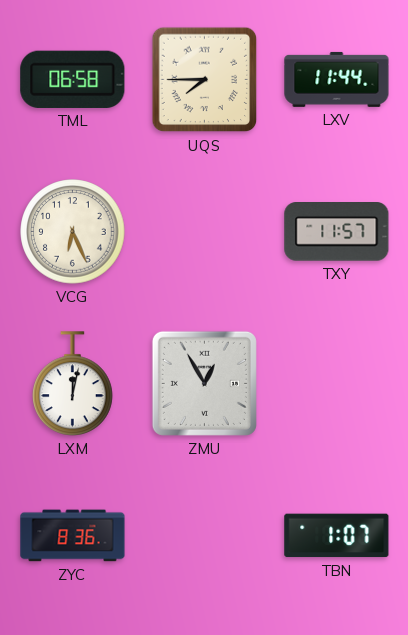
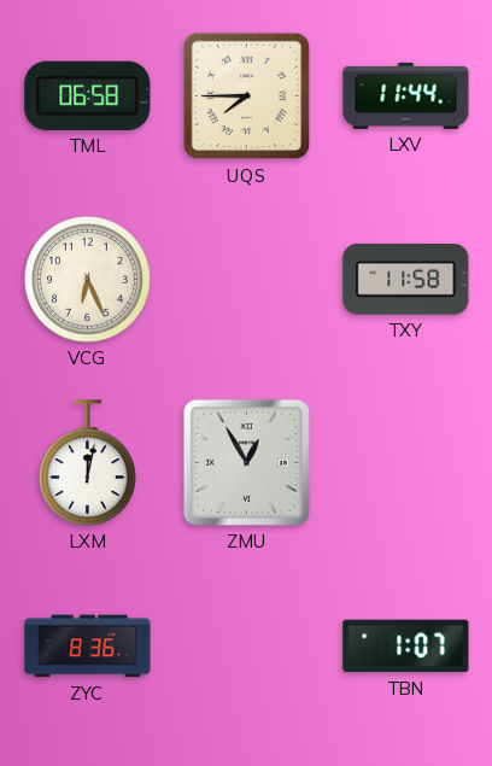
TXY: 11:57 -> 11:58 (406, 280)
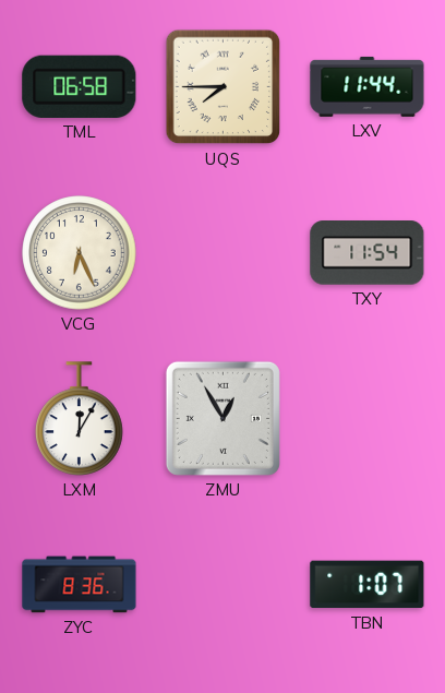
TXY: 11:58 -> 11:54 (368, 253)
LXM: 12:02 -> 12:05 (80, 419)
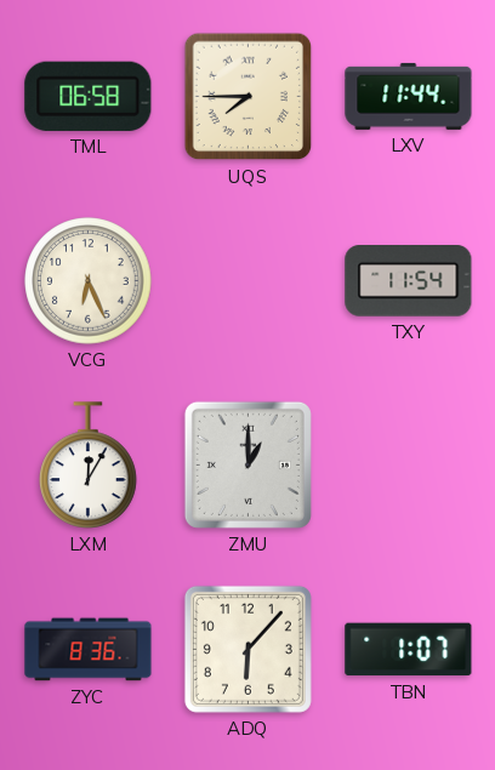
ZMU: 12:55 -> 1:00 (247, 464)
ADQ: none -> 6:07 (247, 649)
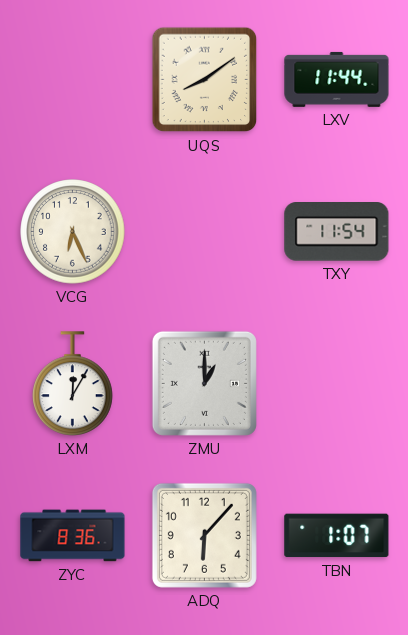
TML: 06:58 -> none (89, 96)
UQS: 7:45 -> 8:09 (205, 80)
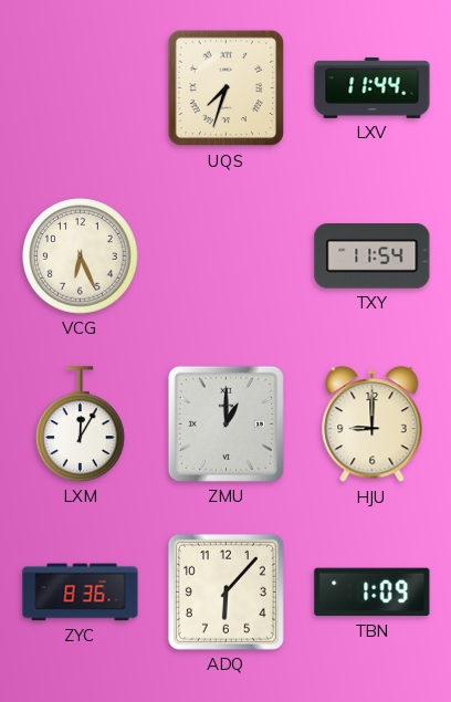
UQS: 8:09 -> 7:33 (227, 88)
HJU: none -> 9:00 (373, 425)
TBN: 1:07 -> 1:09 (373, 593)
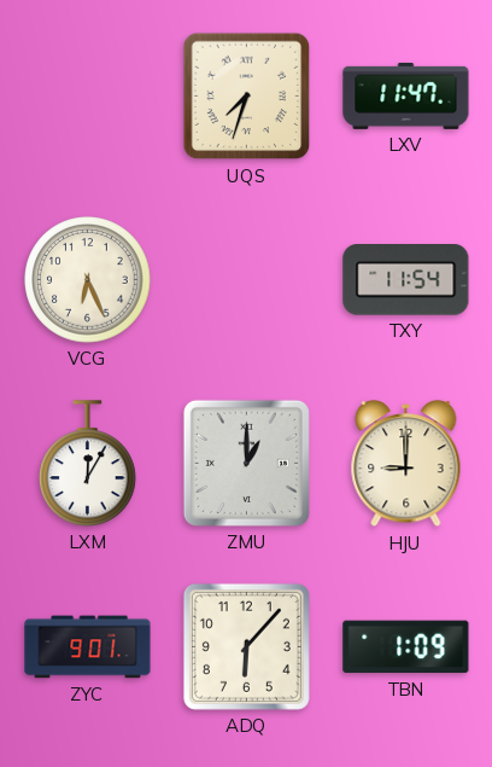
LXV: 11:44 -> 11:47 (406, 95)
ZYC: 8:36 -> 9:01 (88, 647)
